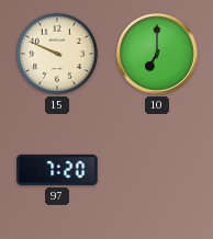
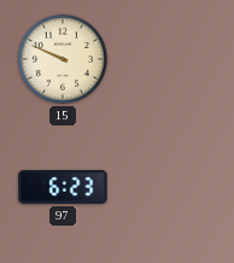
10: 7:00 -> none (157, 54)
97: 7:20 -> 6:23 (63, 187)
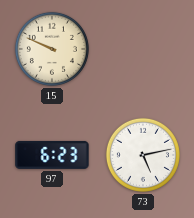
73: none -> 5:13 (143, 155)
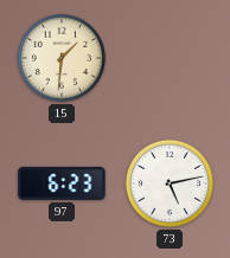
15: 9:49 -> 1:31 (62, 58)
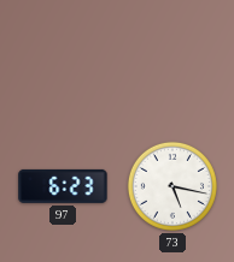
15: 1:31 -> none (62, 58)
73: 5:13 -> 5:17 (172, 186)
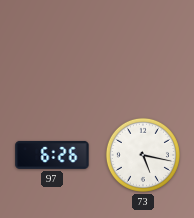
97: 6:23 -> 6:26 (52, 155)
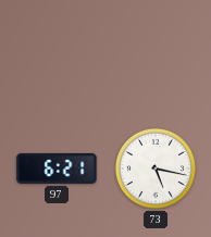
97: 6:26 -> 6:21 (57, 169)
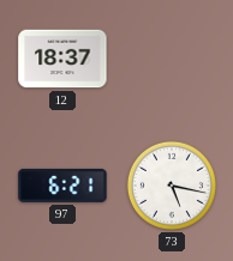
12: none -> 18:37 (62, 59)
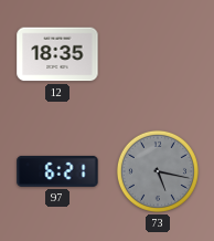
12: 18:37 -> 18:35 (57, 54)
73 dial: white -> grey (158, 171)
